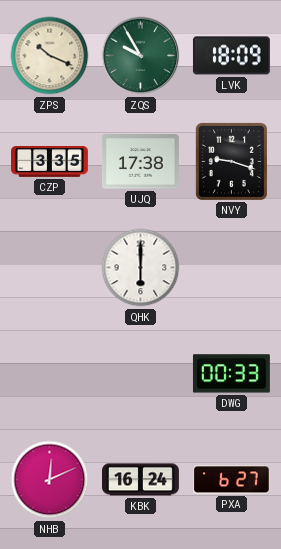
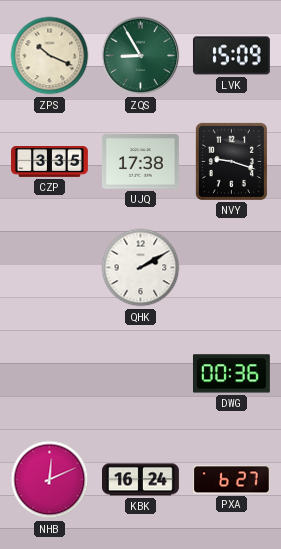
ZQS: 9:55 -> 8:55 (141, 56)
LVK: 18:09 -> 15:09 (231, 56)
QHK: 6:00 -> 2:10 (141, 268)
DWG: 00:33 -> 00:36 (231, 374)
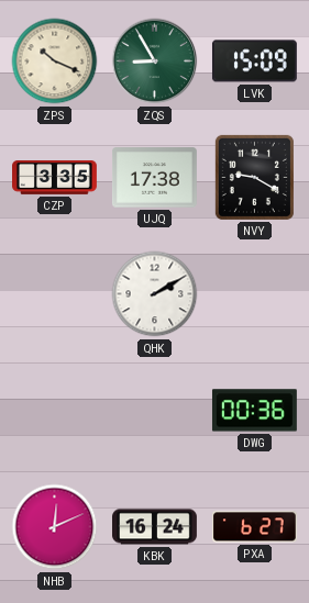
NVY: 9:18 -> 9:20 (254, 177)
